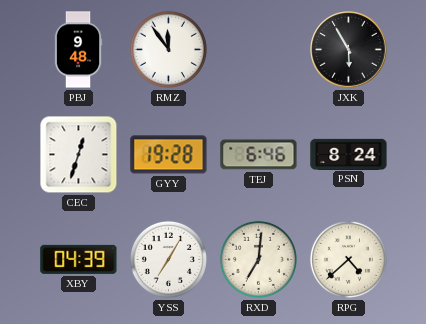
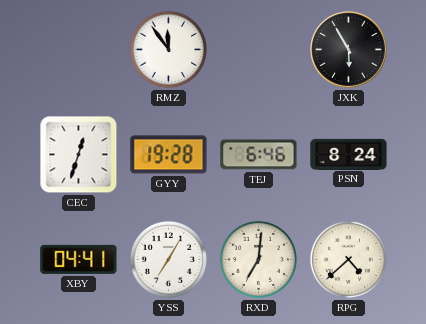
PBJ: 9:48 -> none (78, 50)
XBY: 04:39 -> 04:41 (79, 259)
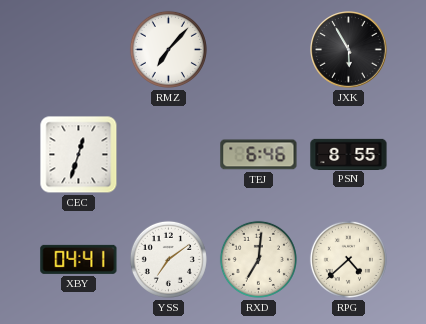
RMZ: 11:54 -> 7:07 (168, 49)
GYY: 19:28 -> none (169, 155)
PSN: 8:24 -> 8:55 (349, 154)
YSS: 7:05 -> 7:09 (168, 259)
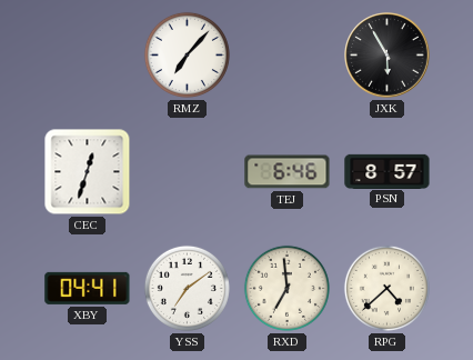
PSN: 8:55 -> 8:57 (388, 171)
RXD: 7:01 -> 6:59 (286, 288)
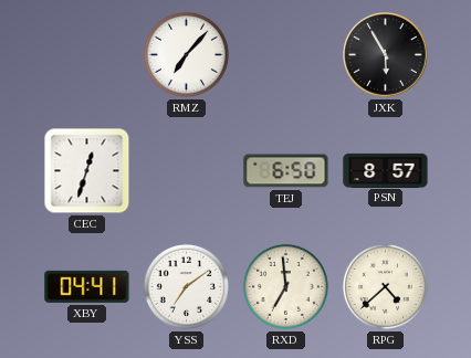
TEJ: 6:46 -> 6:50 (286, 171)
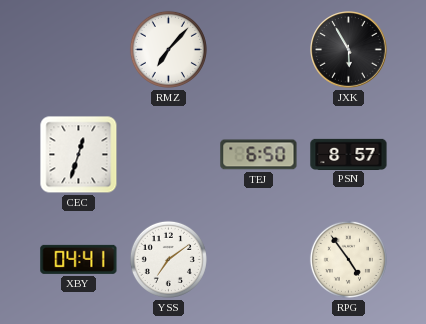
RXD: 6:59 -> none (285, 286)
RPG: 4:38 -> 4:54 (348, 259)
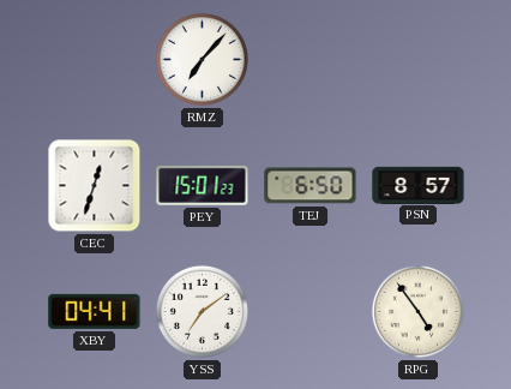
JXK: 5:55 -> none (349, 50)
PEY: none -> 15:01 (203, 185)
